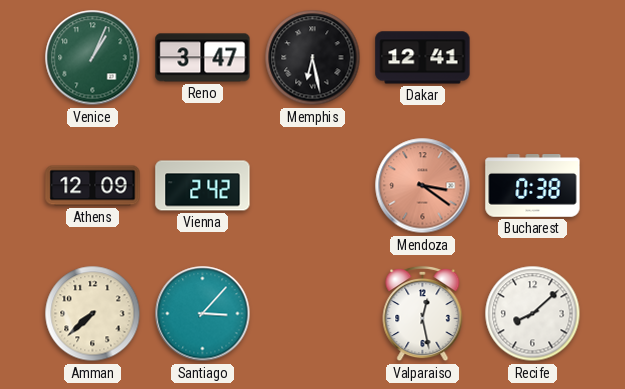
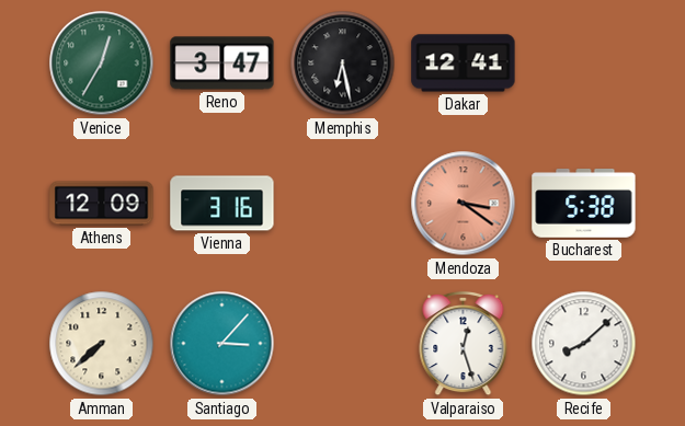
Venice: 1:04 -> 12:35 (102, 64)
Vienna: 2:42 -> 3:16 (222, 204)
Bucharest: 0:38 -> 5:38 (584, 204)
Valparaiso: 12:28 -> 12:27 (464, 344)
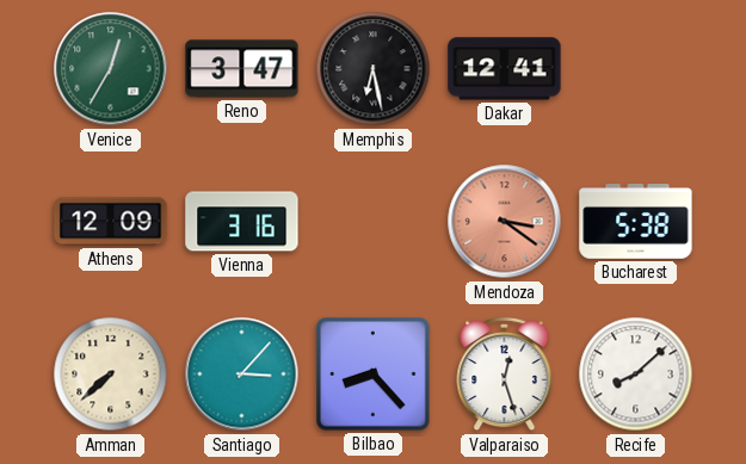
Bilbao: none -> 8:23 (374, 375)
